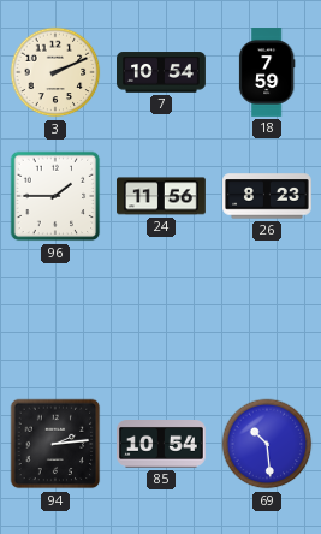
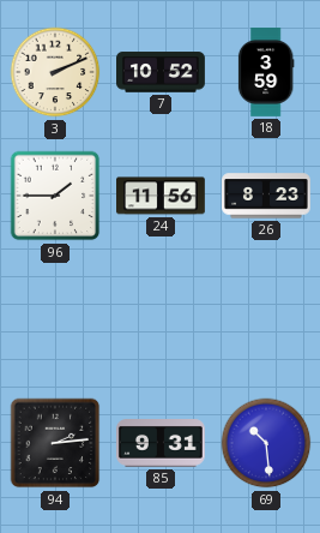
7: 10:54 -> 10:52 (162, 72)
18: 7:59 -> 3:59 (266, 73)
85: 10:54 -> 9:31 (162, 444)
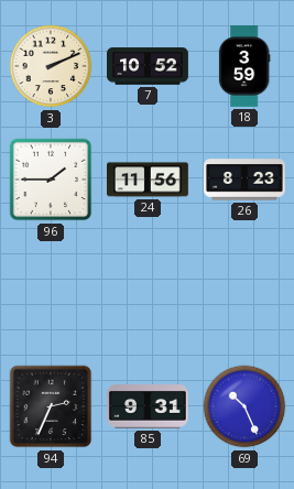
94: 2:14 -> 2:34 (51, 406)
69: 10:29 -> 10:26 (244, 406)
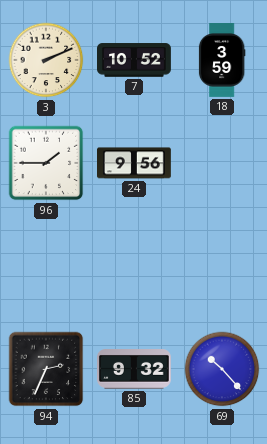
24: 11:56 -> 9:56 (135, 163)
26: 8:23 -> none (246, 180)
85: 9:31 -> 9:32 (135, 370)
69: 10:26 -> 10:23 (222, 369)
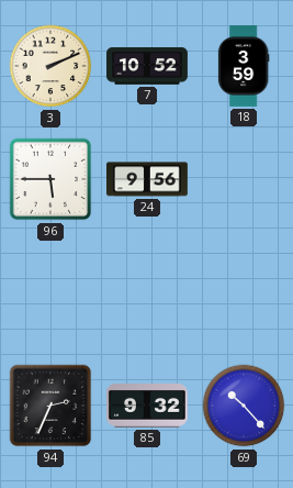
96: 1:45 -> 5:45 (50, 179)
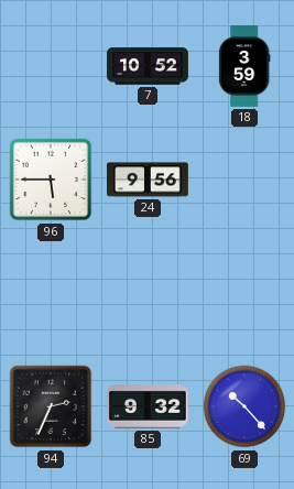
3: 2:11 -> none (50, 66)
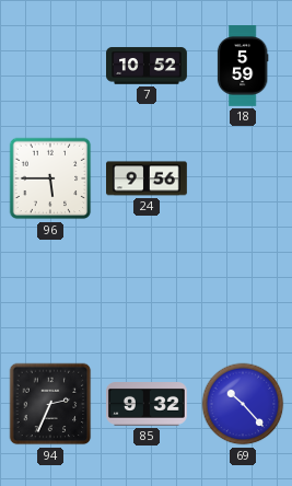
18: 3:59 -> 5:59 (243, 67)
